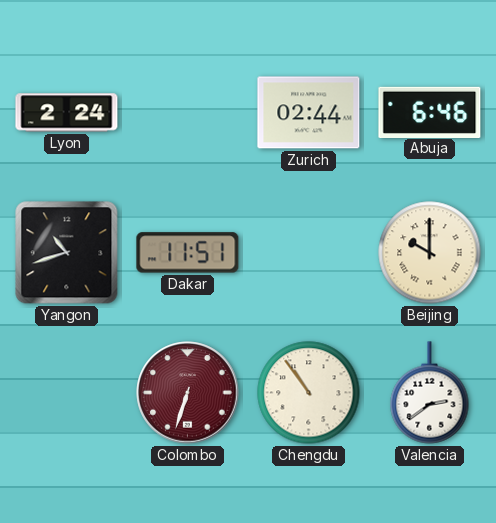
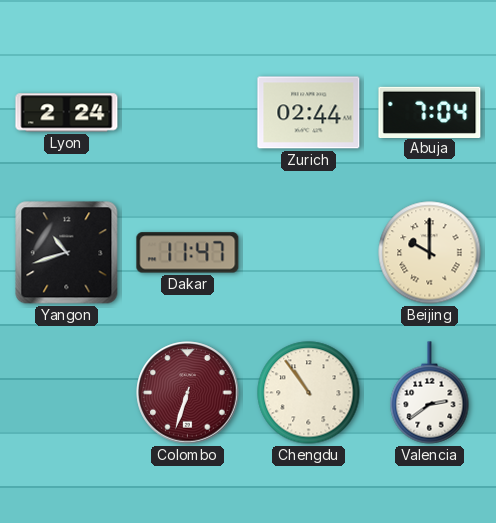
Abuja: 6:46 -> 7:04 (430, 112)
Dakar: 11:51 -> 11:47 (188, 253)
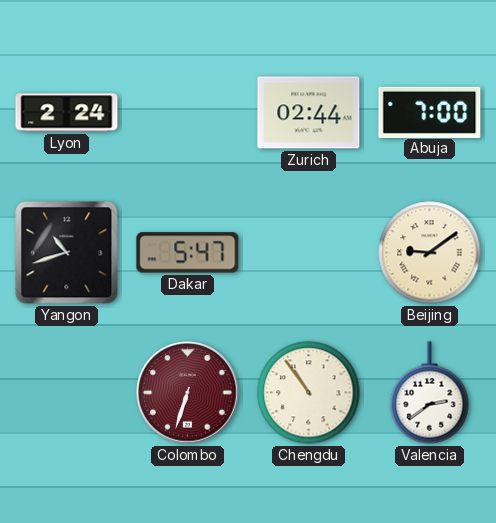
Abuja: 7:04 -> 7:00 (430, 112)
Dakar: 11:47 -> 5:47 (188, 253)
Beijing: 10:00 -> 9:09 (430, 253)
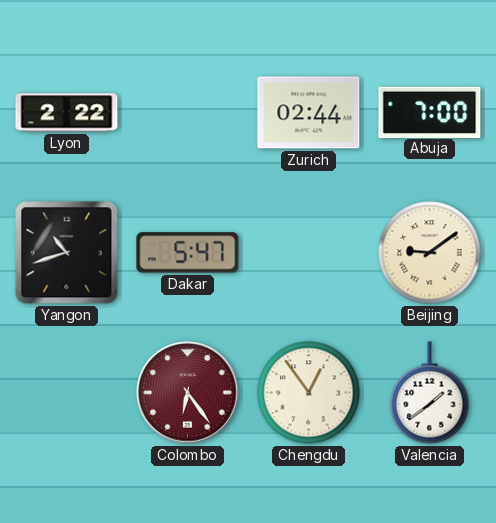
Lyon: 2:24 -> 2:22 (67, 113)
Colombo: 6:33 -> 6:24 (188, 393)
Chengdu: 10:54 -> 12:54 (309, 393)
Valencia: 2:39 -> 1:39 (430, 393)
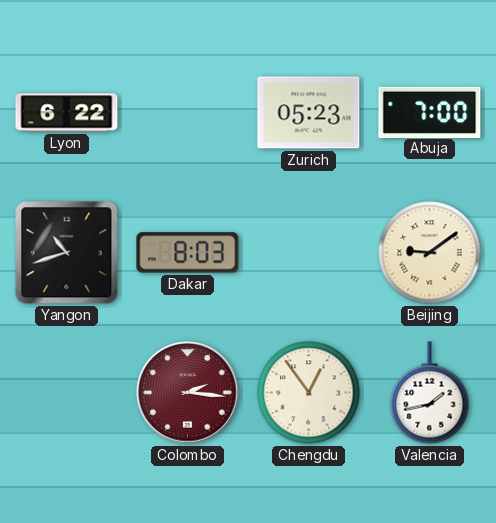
Lyon: 2:22 -> 6:22 (67, 113)
Zurich: 02:44 -> 05:23 (309, 113)
Dakar: 5:47 -> 8:03 (188, 253)
Colombo: 6:24 -> 2:16 (188, 393)
Valencia: 1:39 -> 1:43 (430, 393)
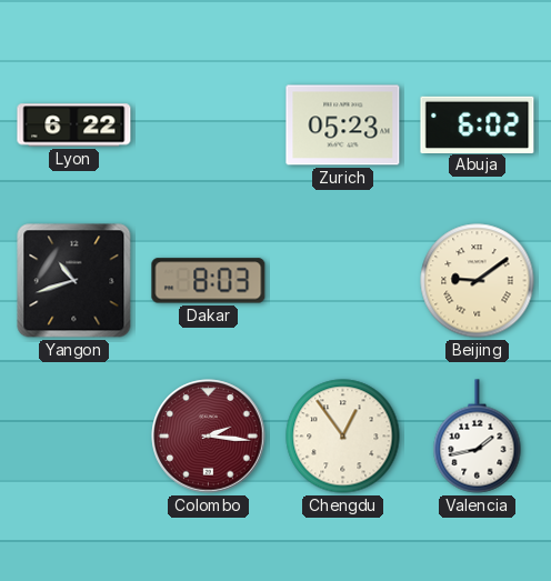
Abuja: 7:00 -> 6:02 (478, 124)
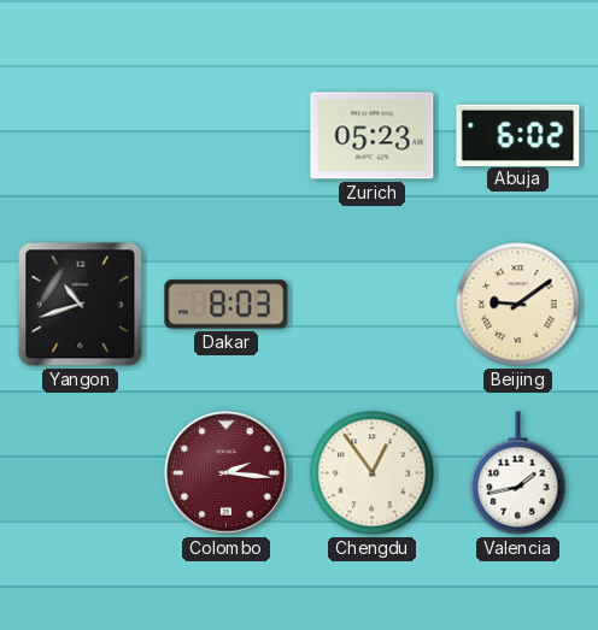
Lyon: 6:22 -> none (74, 126)
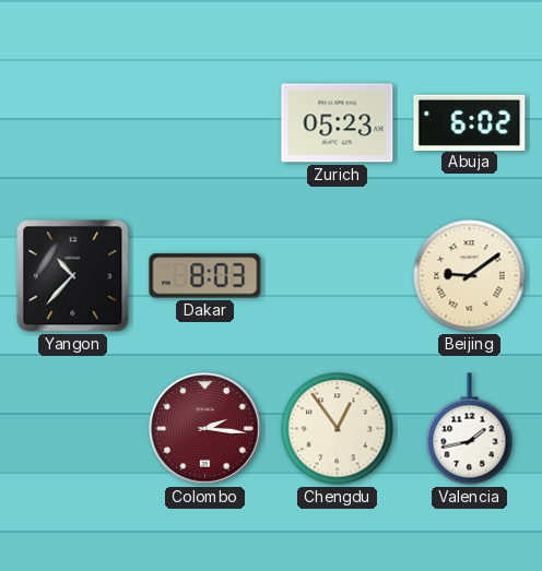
Yangon: 10:42 -> 10:37 (73, 276)
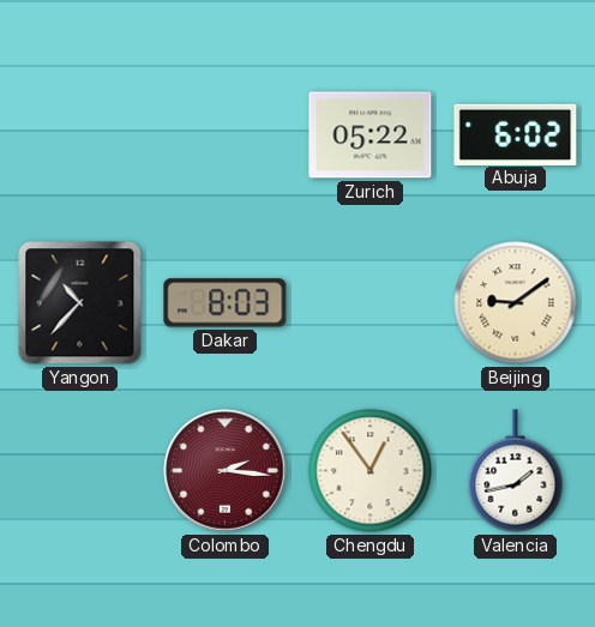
Zurich: 05:23 -> 05:22 (371, 135)
